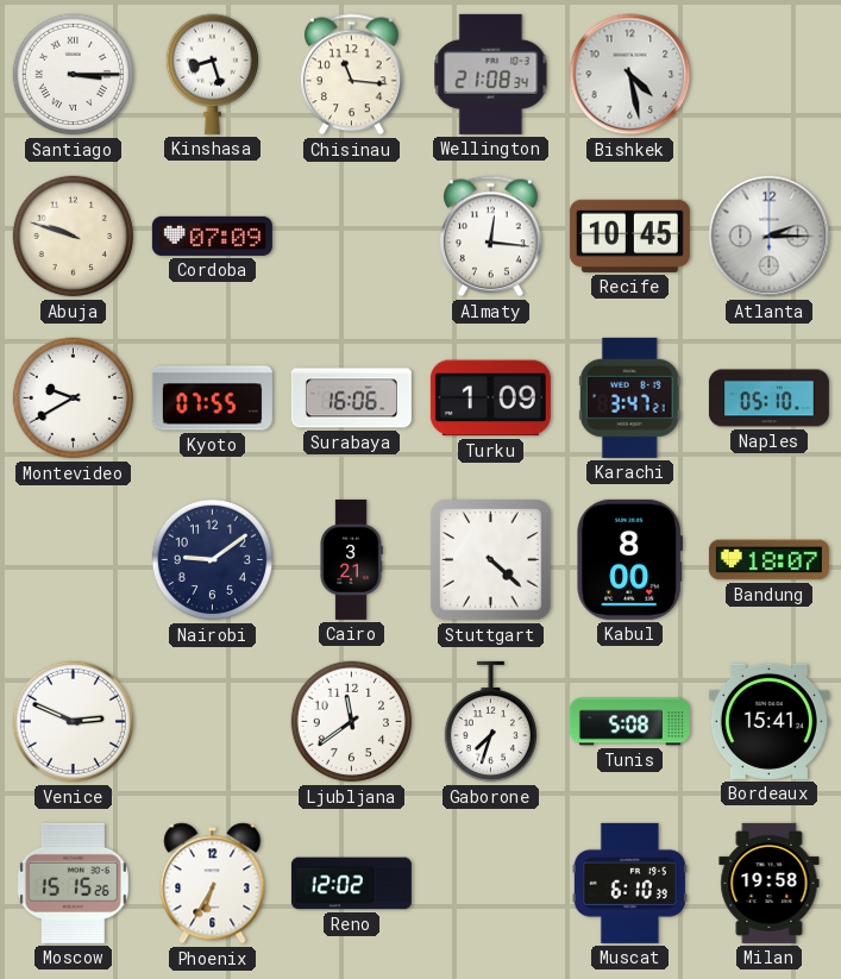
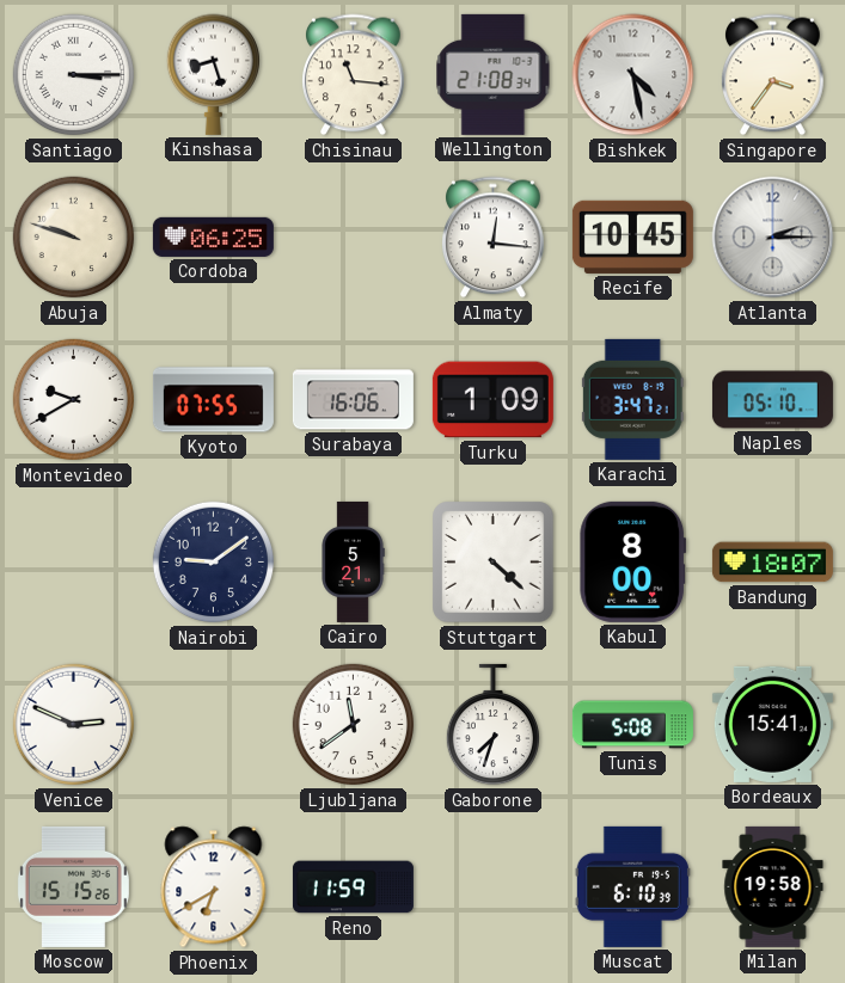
Singapore: none -> 3:36 (773, 75)
Cordoba: 07:09 -> 06:25 (213, 236)
Cairo: 3:21 -> 5:21 (353, 561)
Phoenix: 6:35 -> 6:40 (214, 887)
Reno: 12:02 -> 11:59 (353, 887)
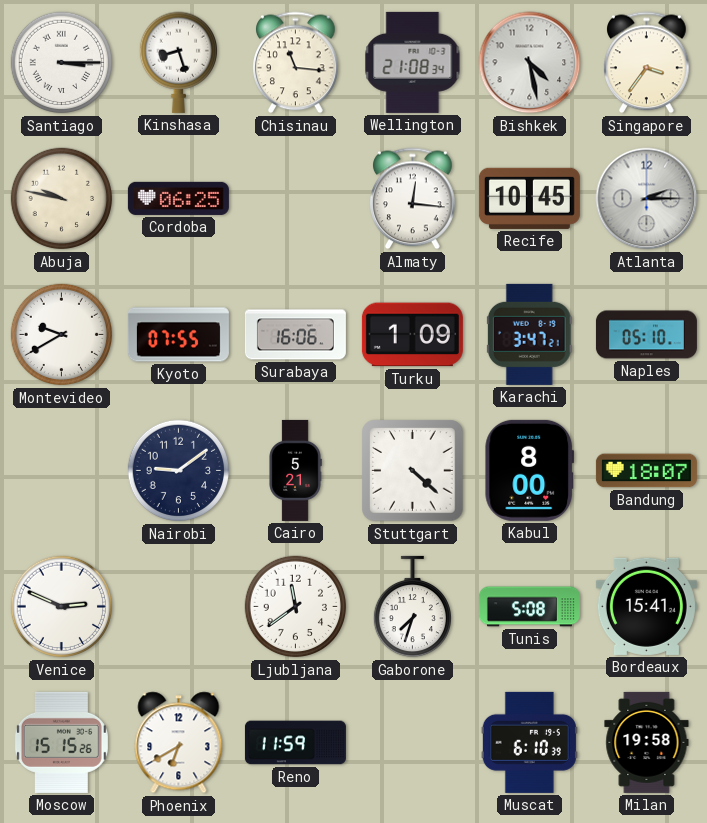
Abuja: 9:48 -> 9:47 (62, 199)
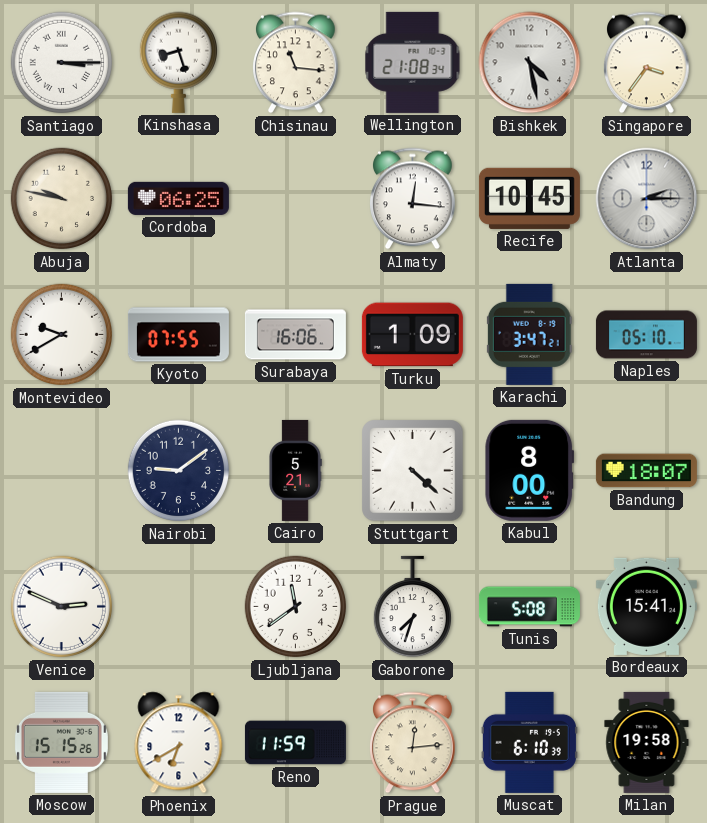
Prague: none -> 12:14 (413, 743)
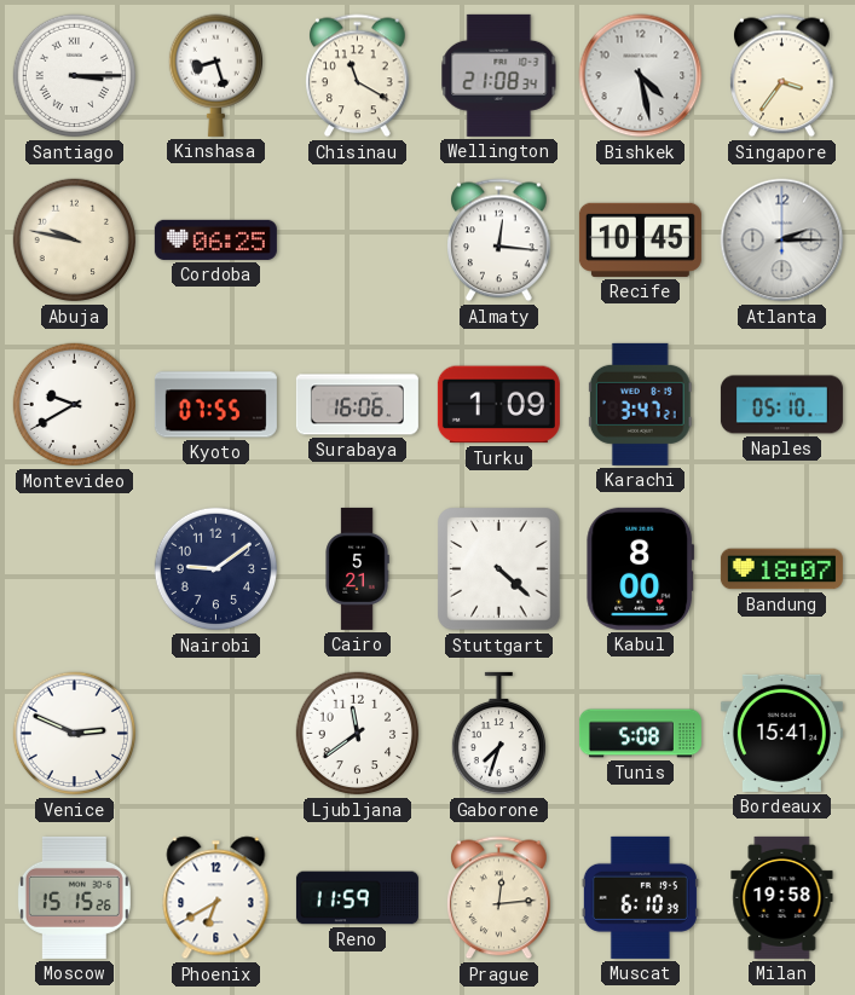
Chisinau: 11:16 -> 11:20 (358, 76)
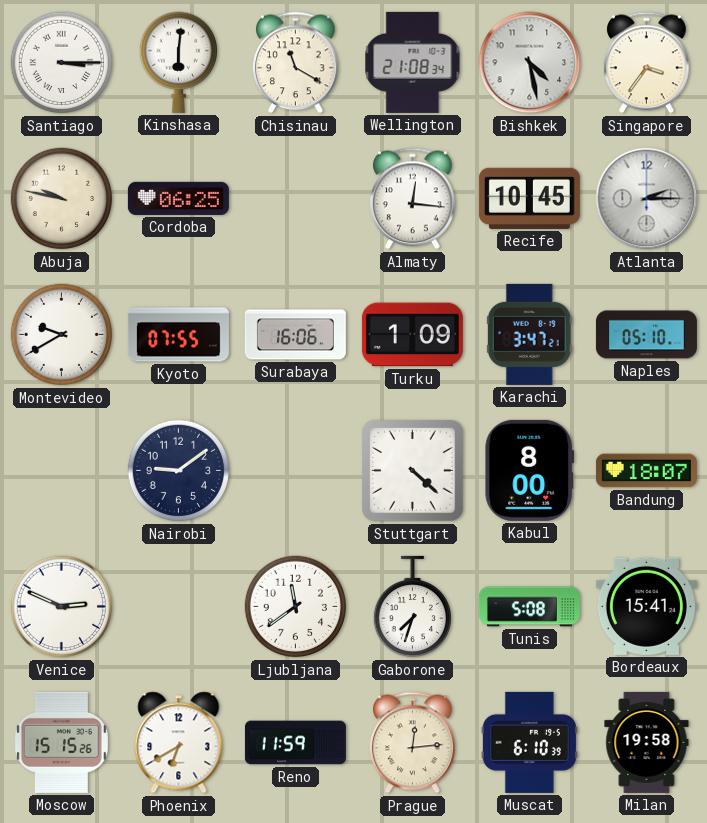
Kinshasa: 8:27 -> 6:01 (178, 62)
Cairo: 5:21 -> none (357, 568)
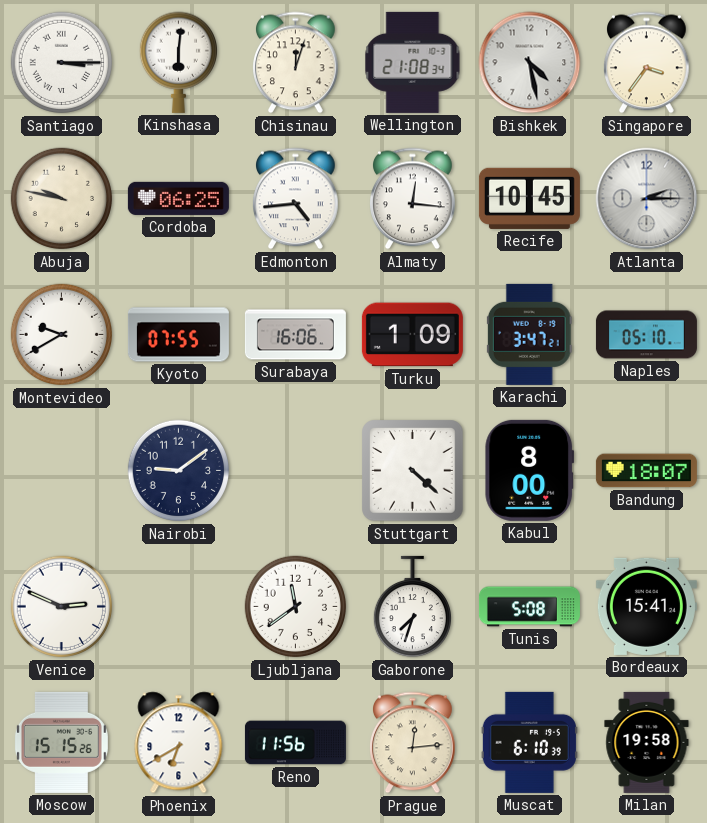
Chisinau: 11:20 -> 12:03 (296, 63)
Edmonton: none -> 4:44 (296, 199)
Reno: 11:59 -> 11:56 (295, 743)
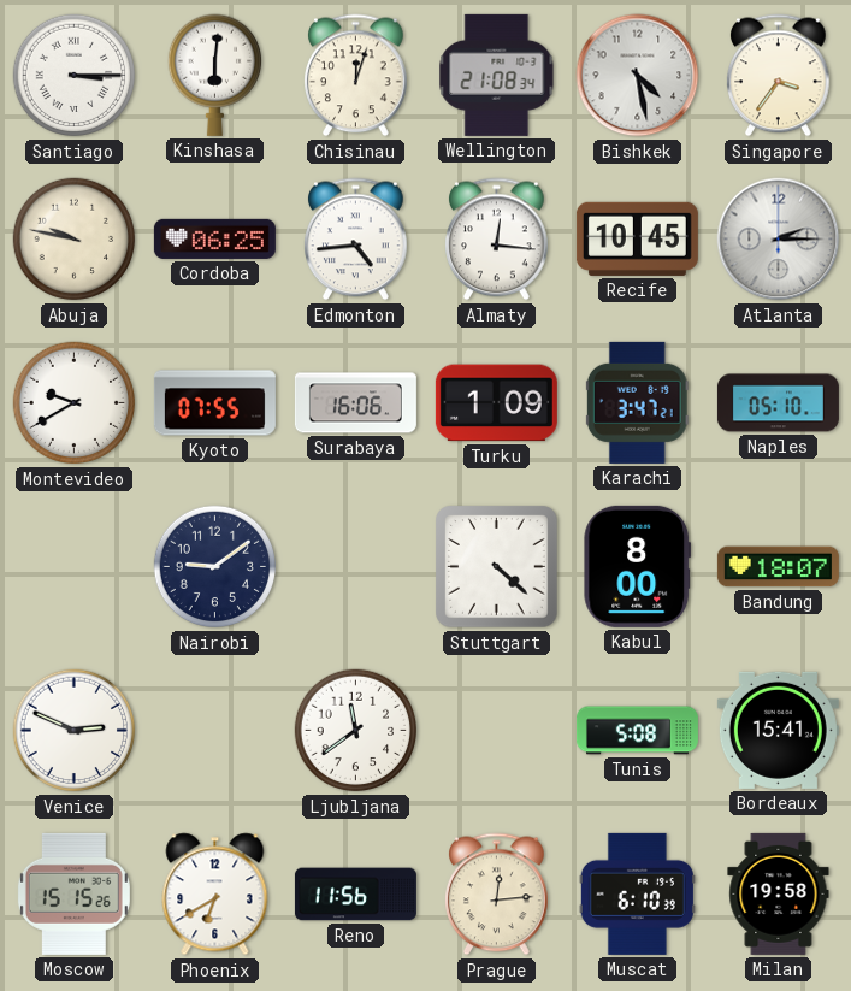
Gaborone: 7:33 -> none (412, 607)
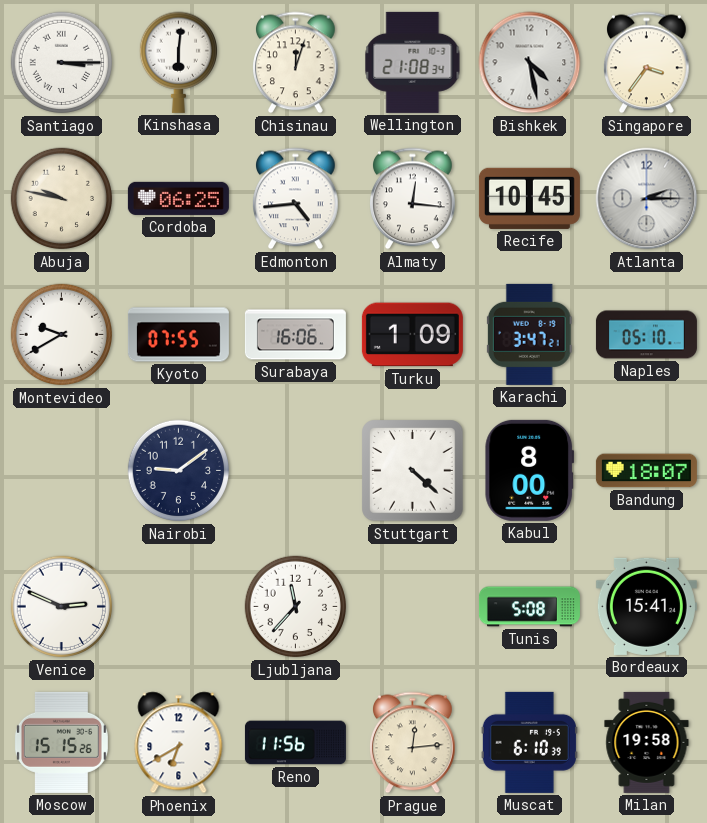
Ljubljana: 11:39 -> 11:37 (296, 607)
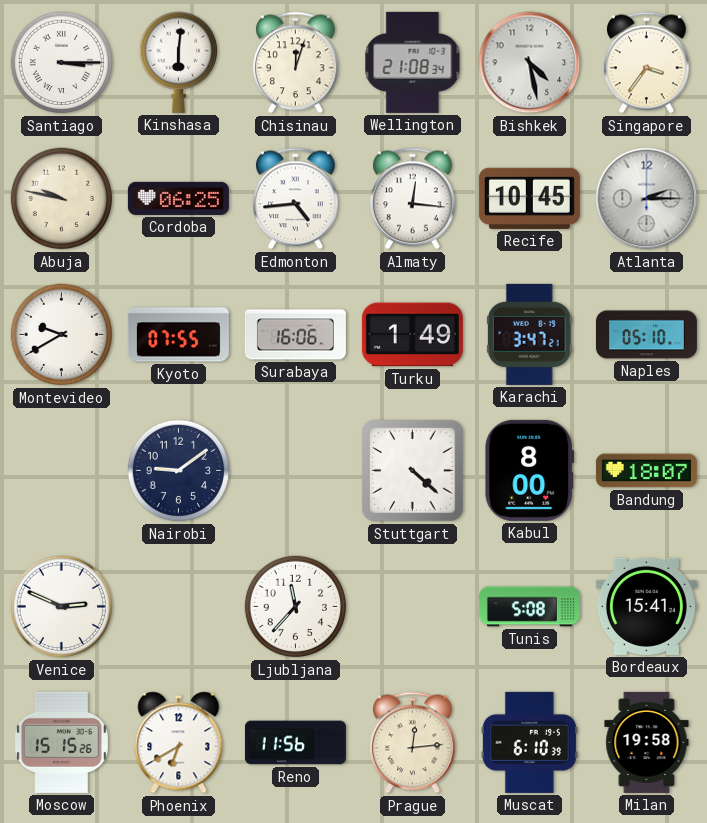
Turku: 1:09 -> 1:49 (412, 335)
